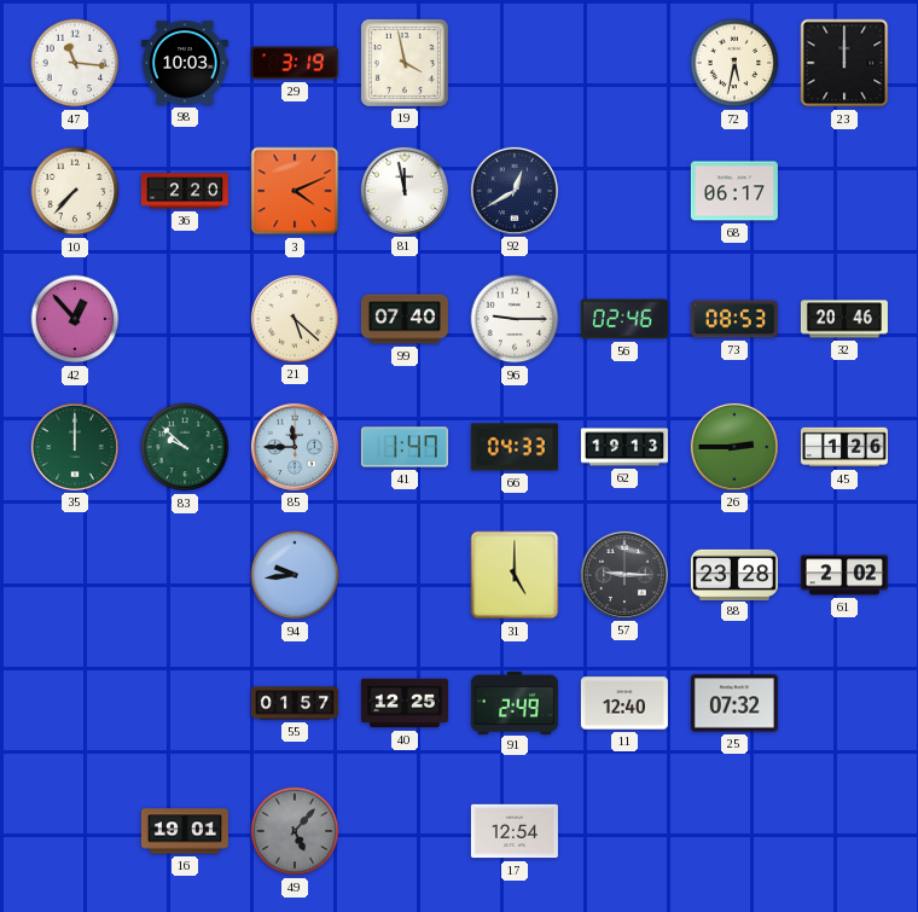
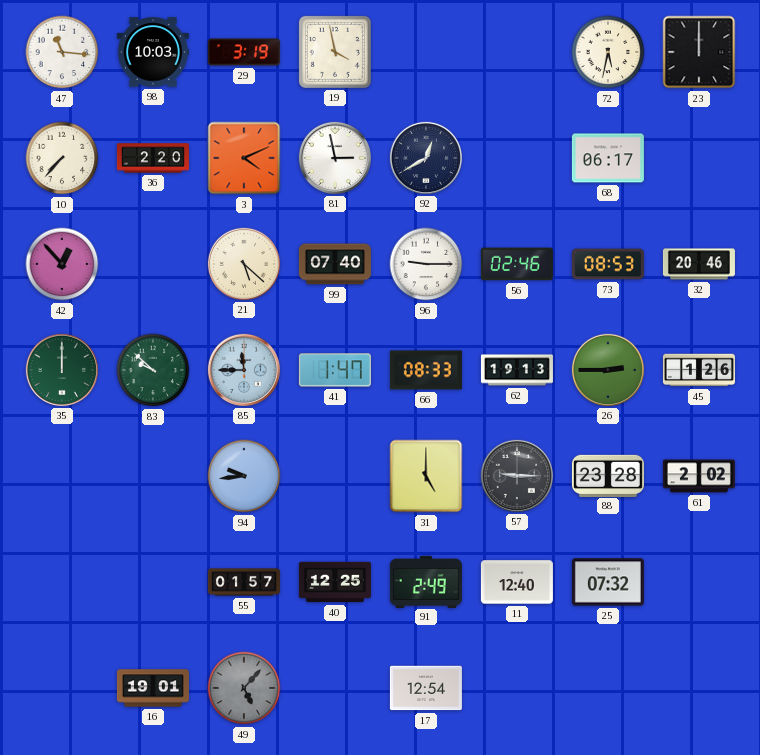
81: 11:58 -> 2:58 (335, 158)
66: 04:33 -> 08:33 (426, 370)
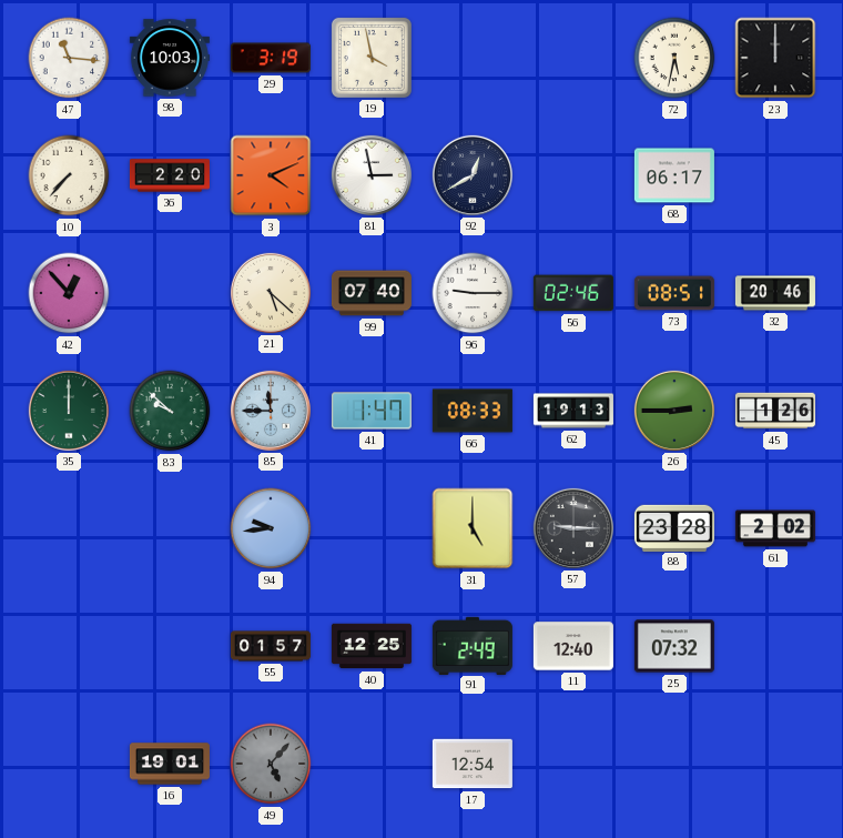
73: 08:53 -> 08:51 (674, 293)
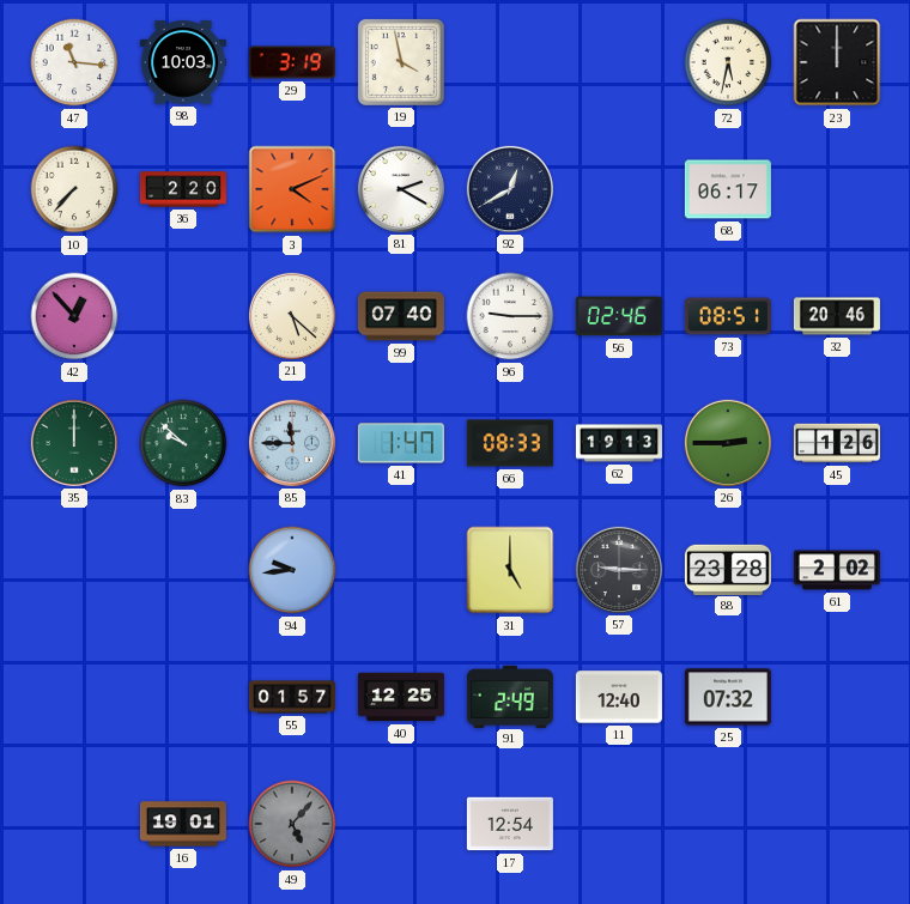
81: 2:58 -> 2:20 (401, 189)
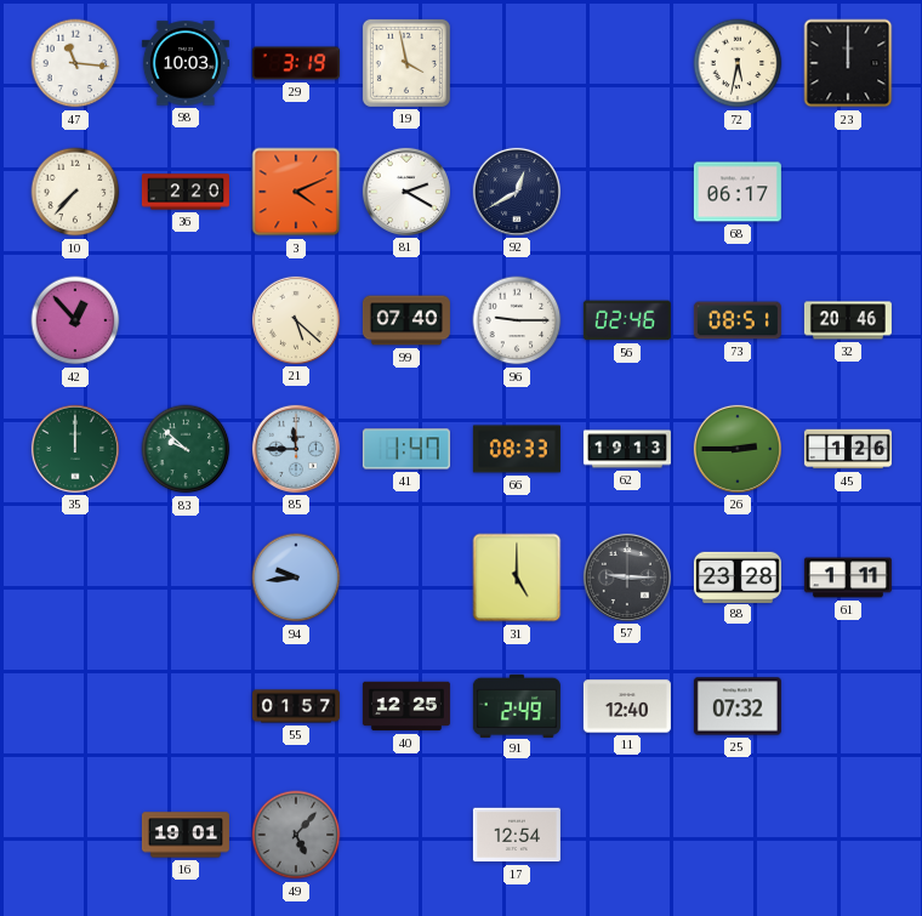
61: 2:02 -> 1:11 (848, 578)
